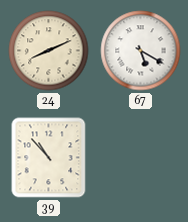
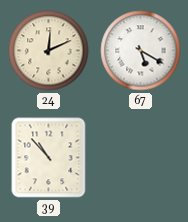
24: 8:11 -> 12:11 (49, 51)
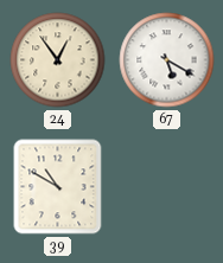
24: 12:11 -> 12:54 (58, 60)
39: 10:53 -> 10:50 (58, 187)
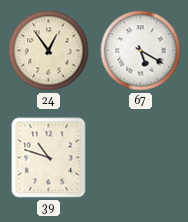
39: 10:50 -> 10:48 (49, 158)
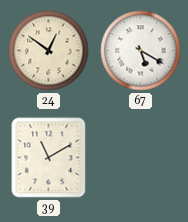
24: 12:54 -> 12:51 (49, 51)
39: 10:48 -> 11:10 (49, 158)
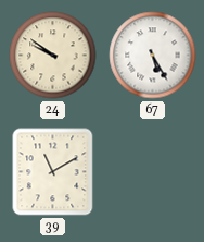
24: 12:51 -> 9:51 (53, 56)
67: 5:20 -> 5:25 (153, 56)
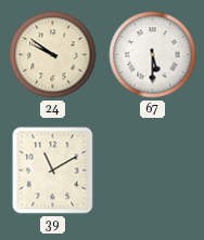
67: 5:25 -> 5:30 (153, 55)
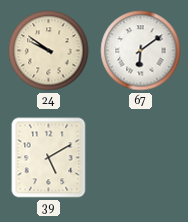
67: 5:30 -> 6:09 (141, 51)
39: 11:10 -> 5:10 (49, 158)
